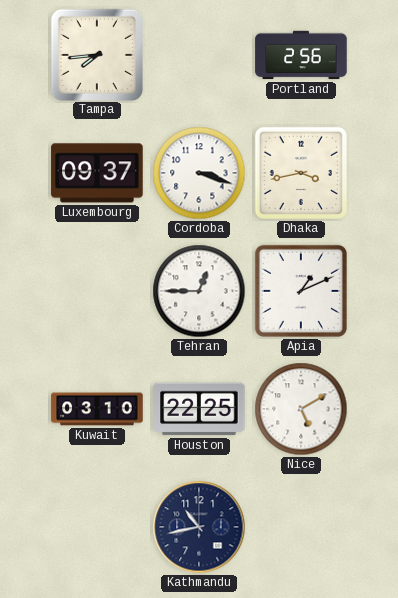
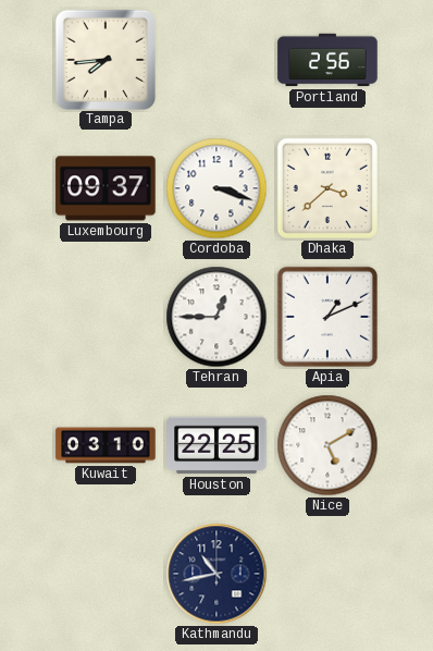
Dhaka: 3:43 -> 3:38 (327, 188)
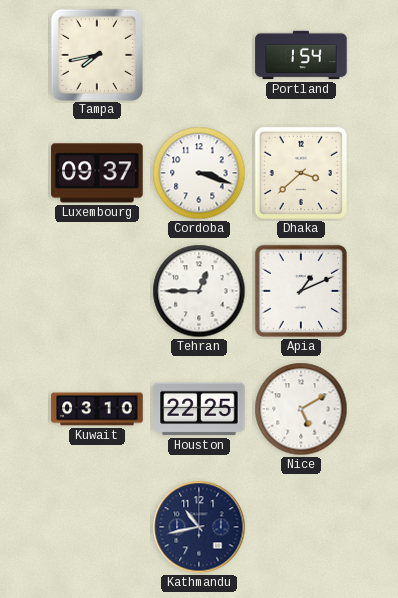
Tampa: 7:44 -> 7:43 (96, 54)
Portland: 2:56 -> 1:54 (301, 55)
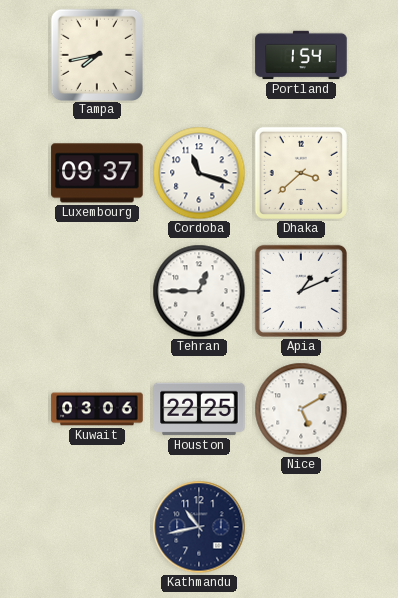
Cordoba: 3:18 -> 11:18 (199, 173)
Kuwait: 03:10 -> 03:06 (97, 409)
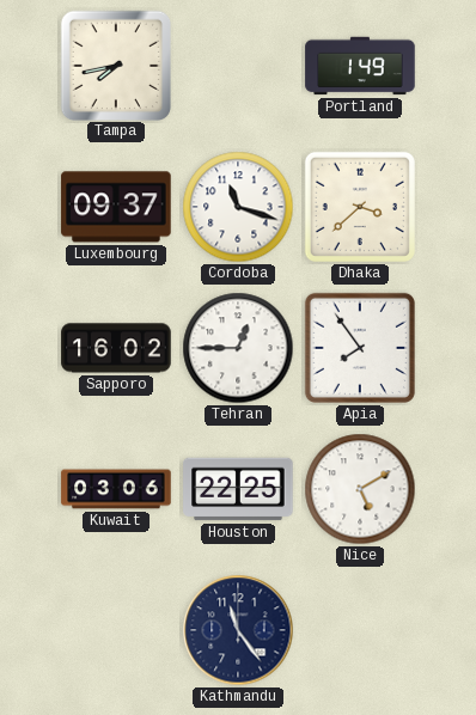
Portland: 1:54 -> 1:49 (360, 66)
Sapporo: none -> 16:02 (116, 348)
Apia: 1:11 -> 7:54 (360, 348)
Kathmandu: 10:43 -> 11:24 (238, 630)
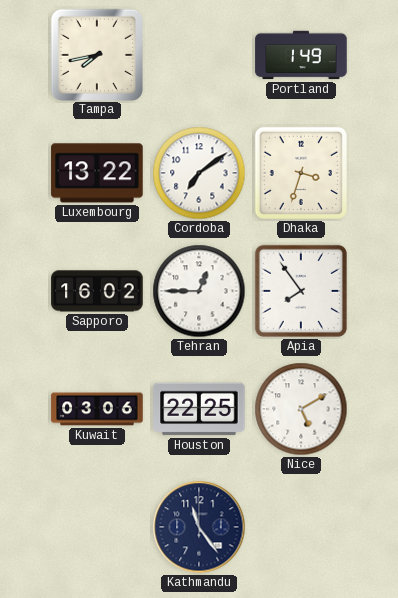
Luxembourg: 09:37 -> 13:22 (97, 173)
Cordoba: 11:18 -> 7:09 (199, 173)
Dhaka: 3:38 -> 3:33 (301, 173)
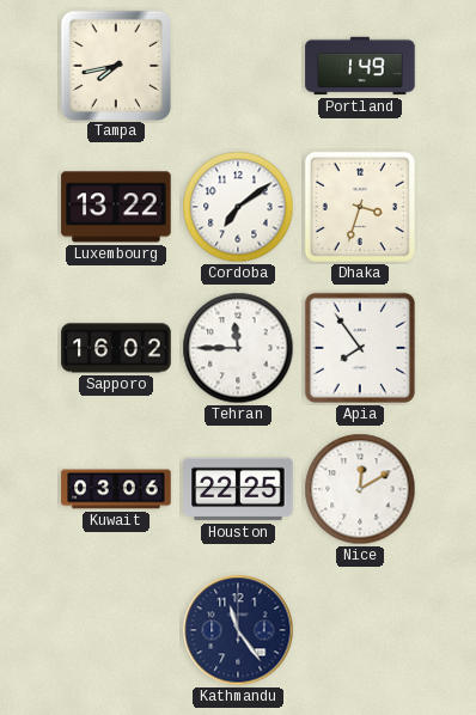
Tehran: 12:45 -> 11:45 (238, 348)
Nice: 5:10 -> 12:10 (360, 489)
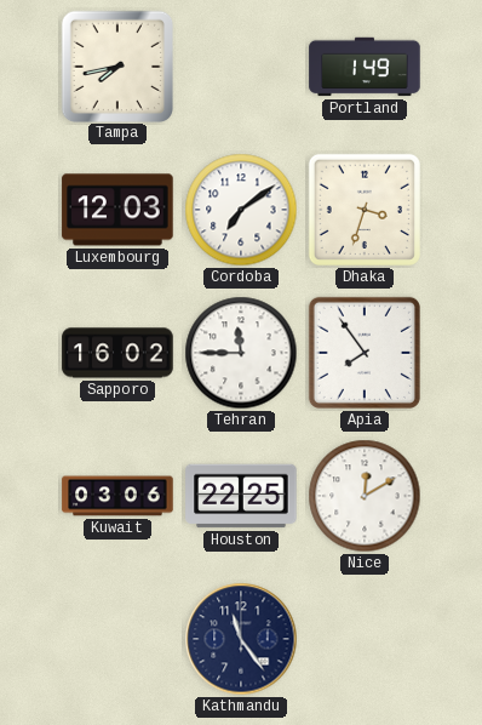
Luxembourg: 13:22 -> 12:03 (117, 210)
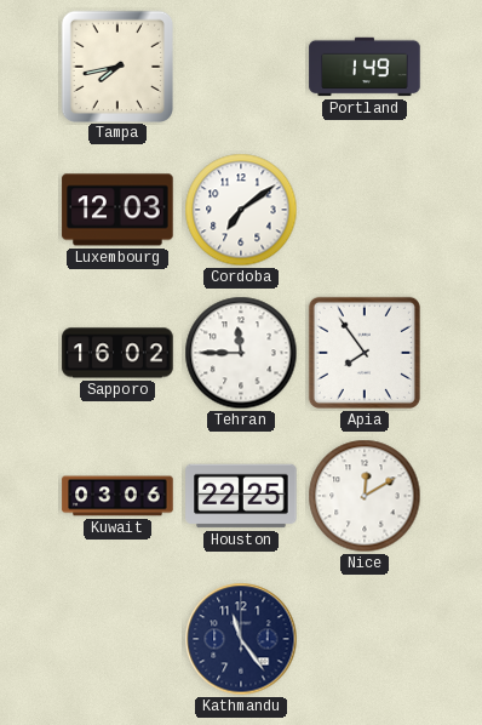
Dhaka: 3:33 -> none (365, 210)
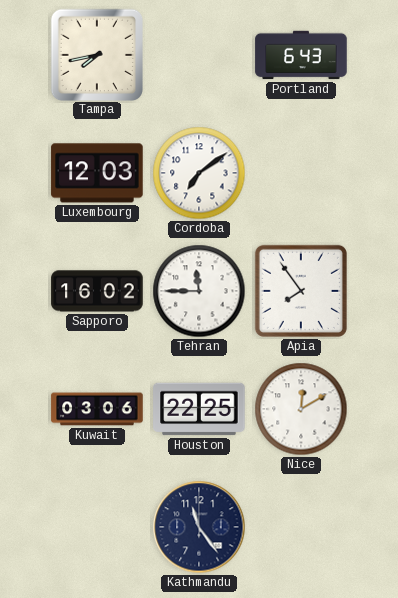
Portland: 1:49 -> 6:43 (301, 55)
